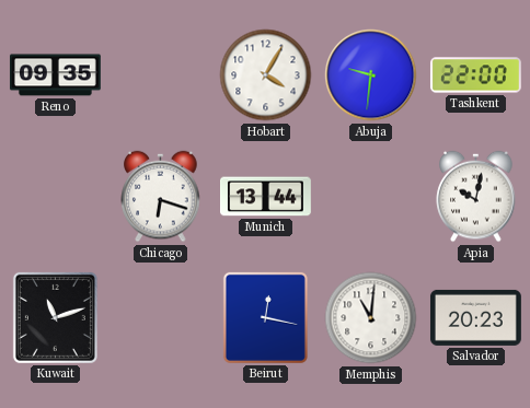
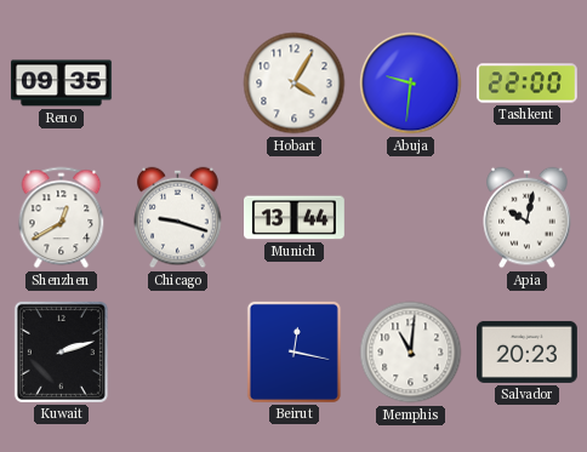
Shenzhen: none -> 12:40 (62, 218)
Chicago: 6:18 -> 9:18 (178, 218)
Kuwait: 11:12 -> 2:12 (61, 351)
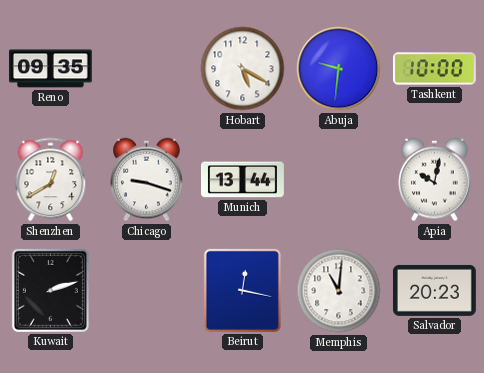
Hobart: 4:05 -> 5:20 (243, 69)
Tashkent: 22:00 -> 10:00 (434, 69)
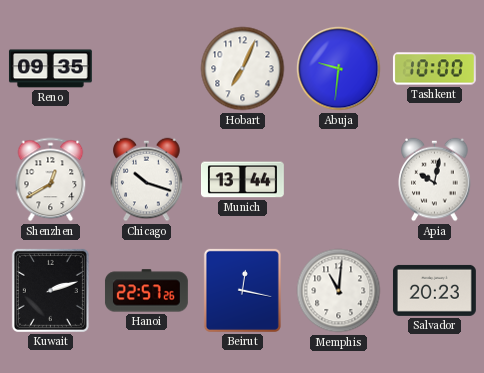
Hobart: 5:20 -> 7:04 (243, 69)
Chicago: 9:18 -> 10:18 (147, 180)
Hanoi: none -> 22:57 (146, 291)
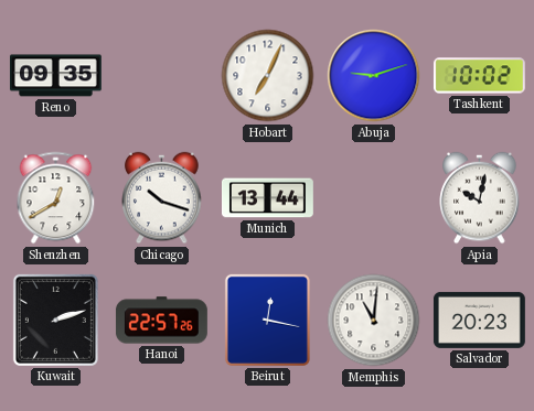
Abuja: 9:31 -> 9:12 (374, 76)
Tashkent: 10:00 -> 10:02 (479, 76)
